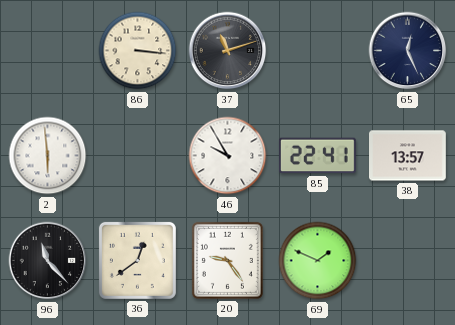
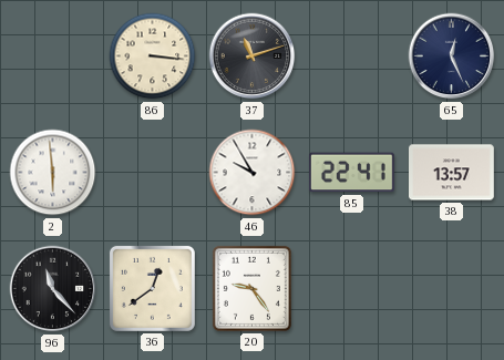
69: 1:49 -> none (318, 261)
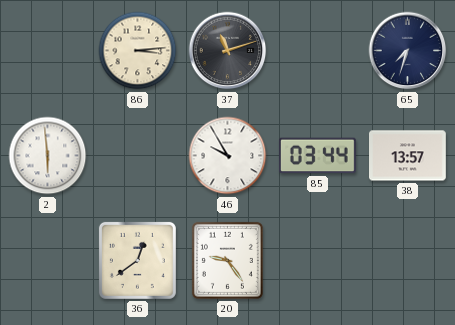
86: 3:16 -> 3:14 (138, 51)
65: 12:26 -> 7:33 (408, 51)
85: 22:41 -> 03:44 (318, 156)
96: 11:23 -> none (53, 289)
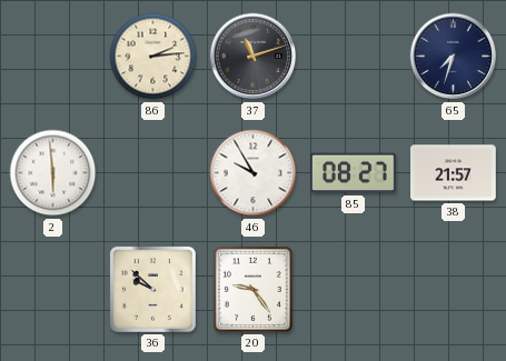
86: 3:14 -> 2:14 (153, 57)
85: 03:44 -> 08:27 (354, 173)
38: 13:57 -> 21:57 (454, 173)
36: 12:39 -> 9:52 (152, 289)
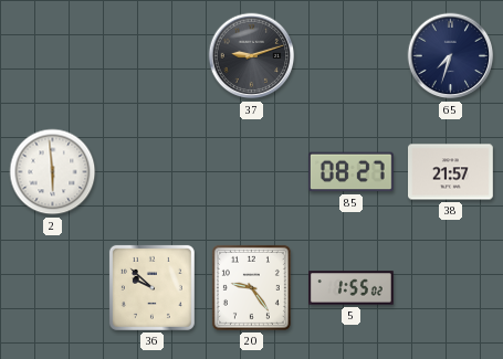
86: 2:14 -> none (153, 57)
37: 11:12 -> 9:12 (252, 56)
46: 9:55 -> none (254, 173)
5: none -> 1:55 (352, 288)
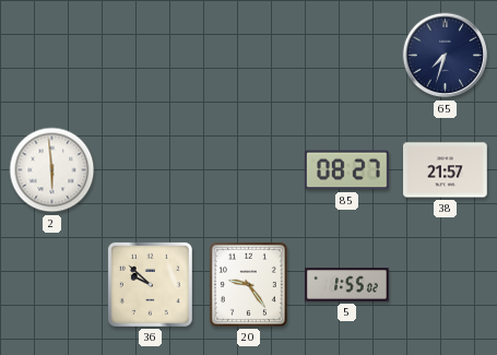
37: 9:12 -> none (252, 56)
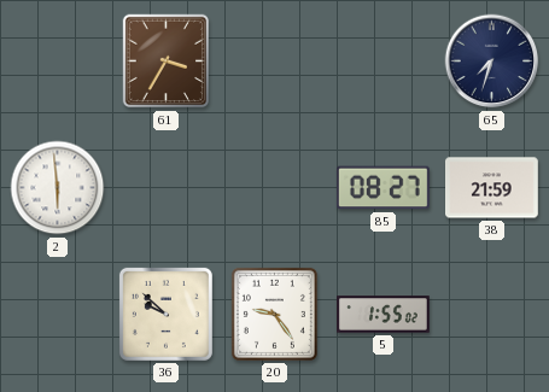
61: none -> 3:35 (167, 62)
38: 21:57 -> 21:59 (492, 188)
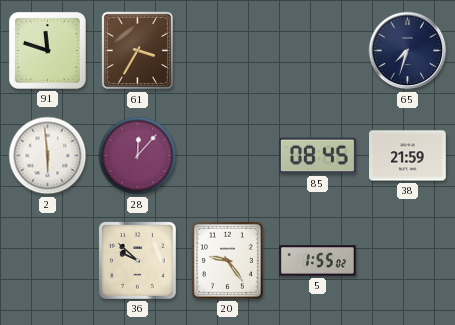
91: none -> 11:48 (47, 50)
28: none -> 12:07 (138, 156)
85: 08:27 -> 08:45 (318, 156)
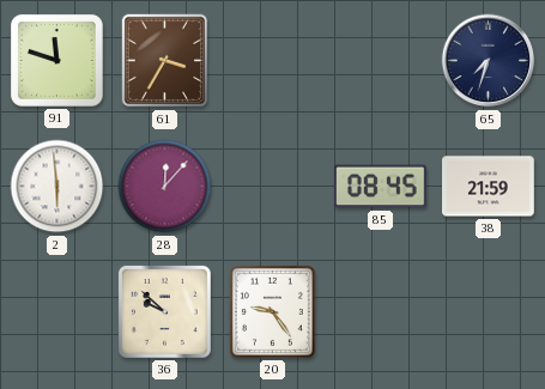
5: 1:55 -> none (318, 261)
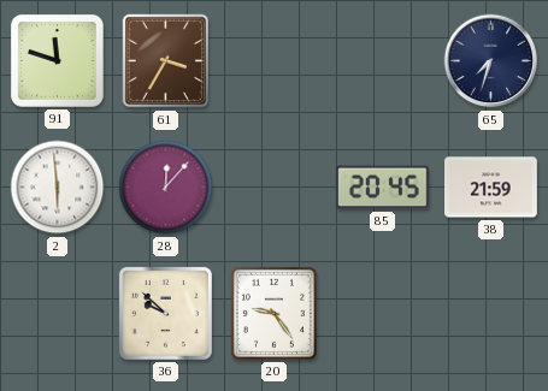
85: 08:45 -> 20:45 (383, 188)
